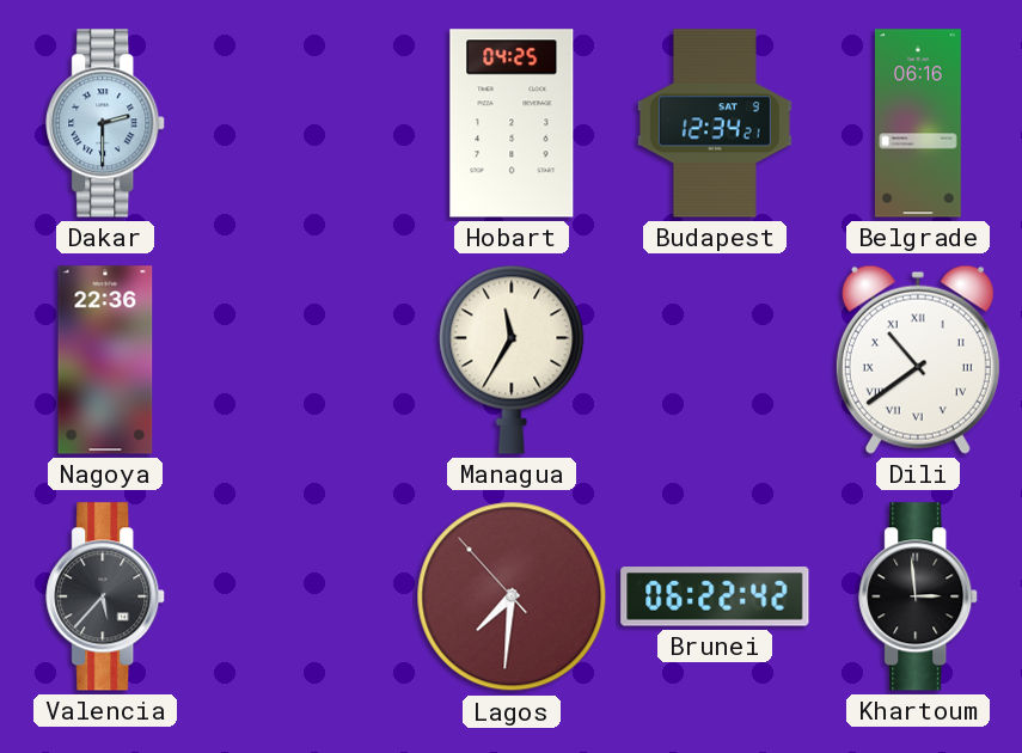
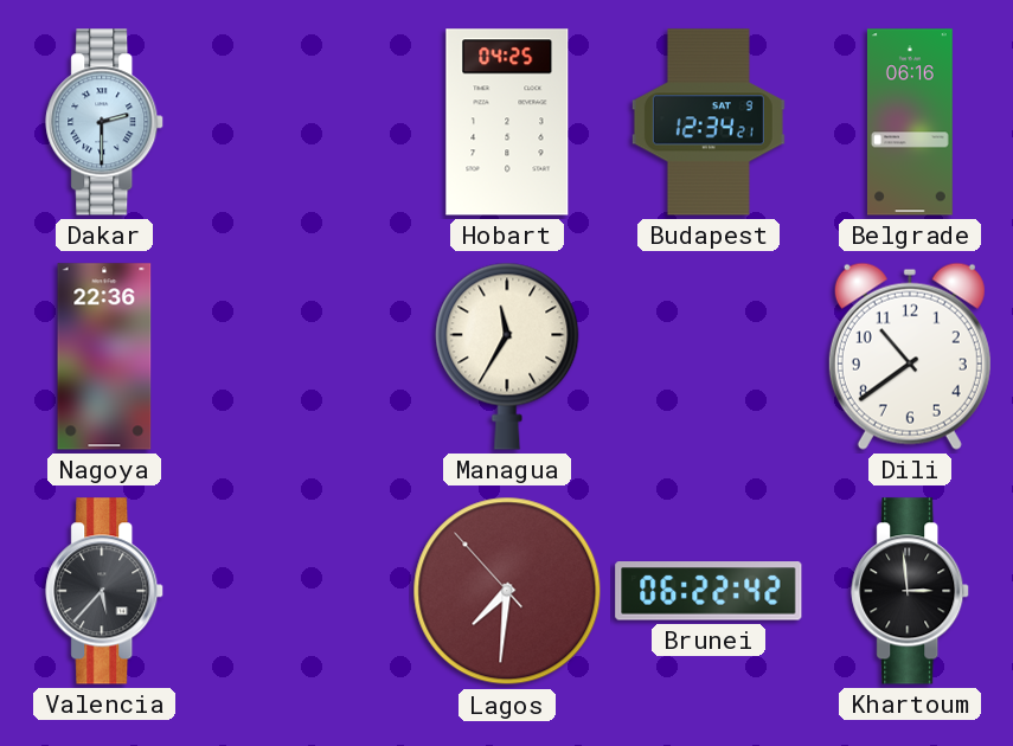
Dili numerals: Roman -> Arabic (910, 356)
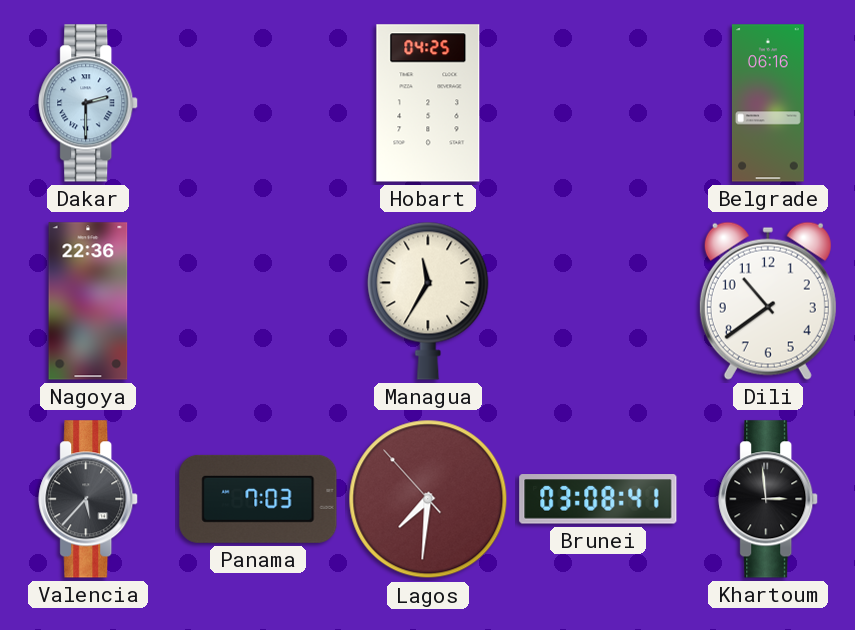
Budapest: 12:34 -> none (709, 122)
Panama: none -> 7:03 (258, 499)
Brunei: 06:22 -> 03:08 (598, 499)
